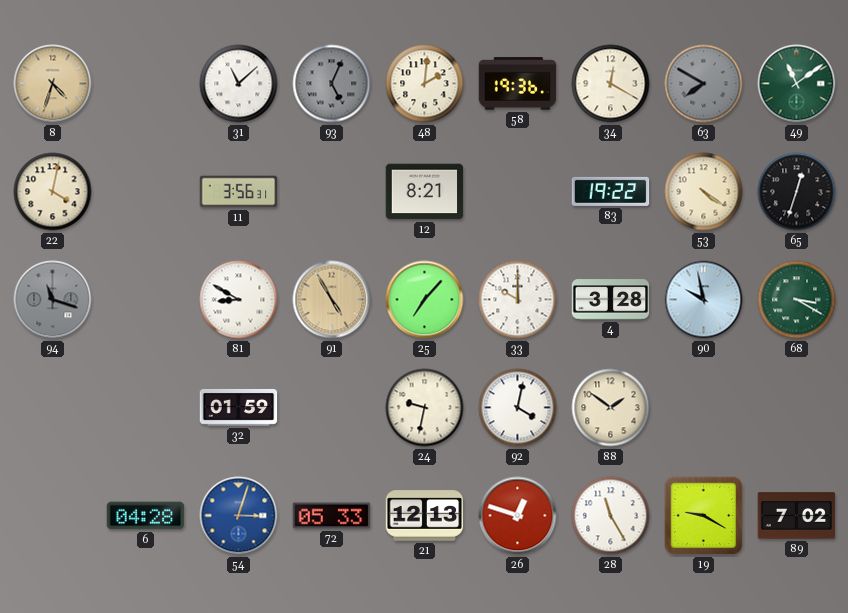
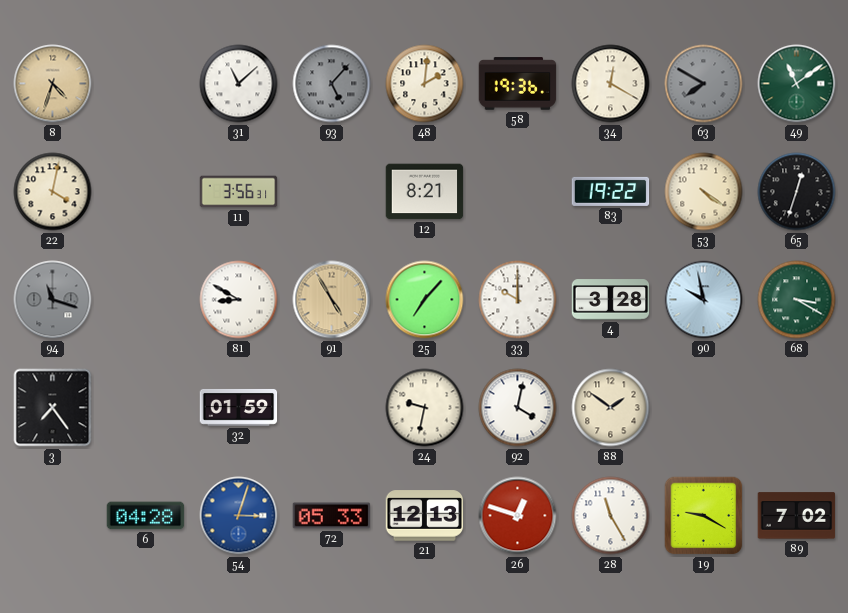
93: 5:04 -> 5:07 (332, 84)
3: none -> 7:24 (53, 408)
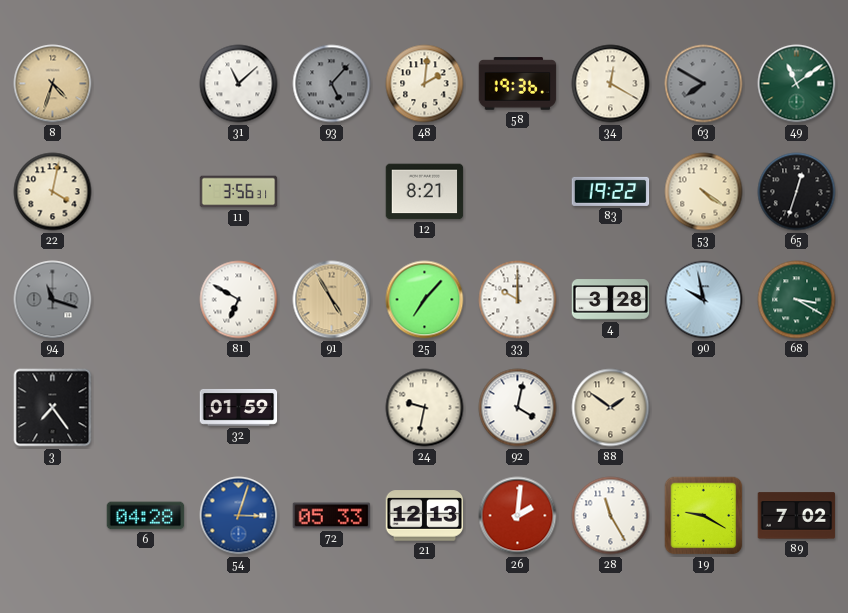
81: 8:50 -> 6:50 (239, 300)
26: 12:48 -> 2:01 (518, 516)
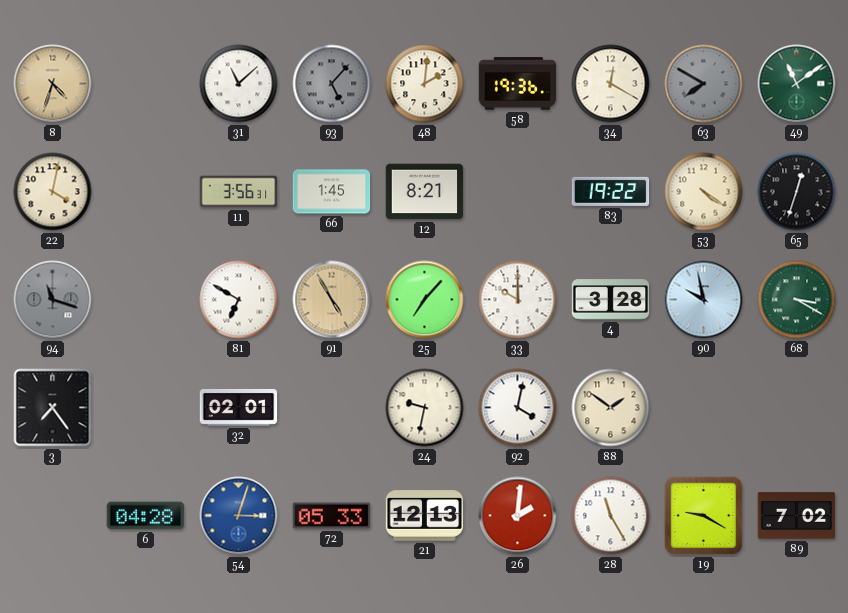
66: none -> 1:45 (332, 192)
32: 01:59 -> 02:01 (239, 408)
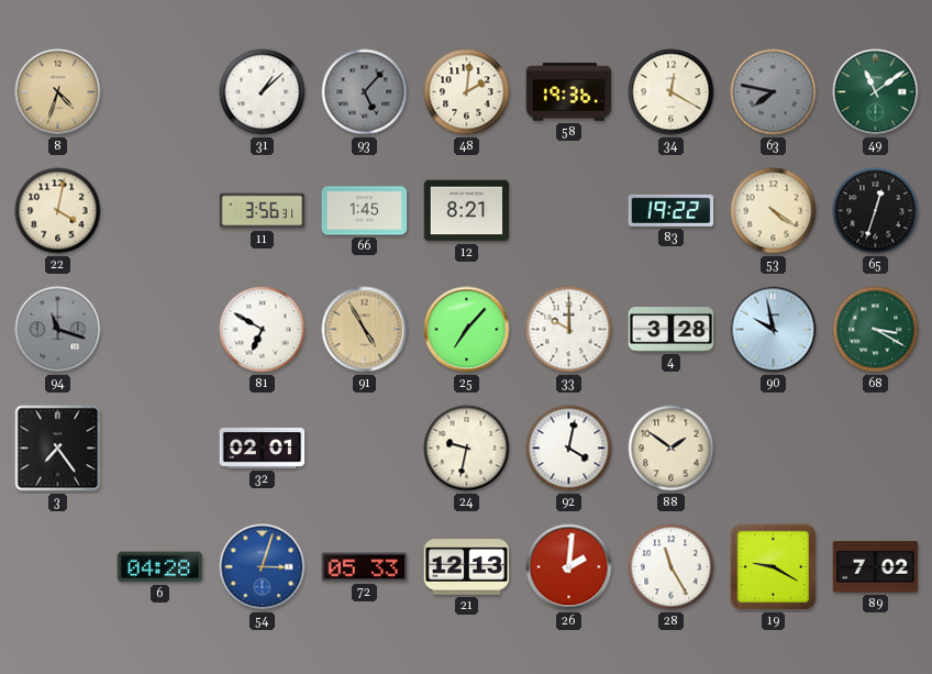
31: 11:08 -> 1:08 (263, 92)
63: 7:50 -> 7:47 (774, 92)
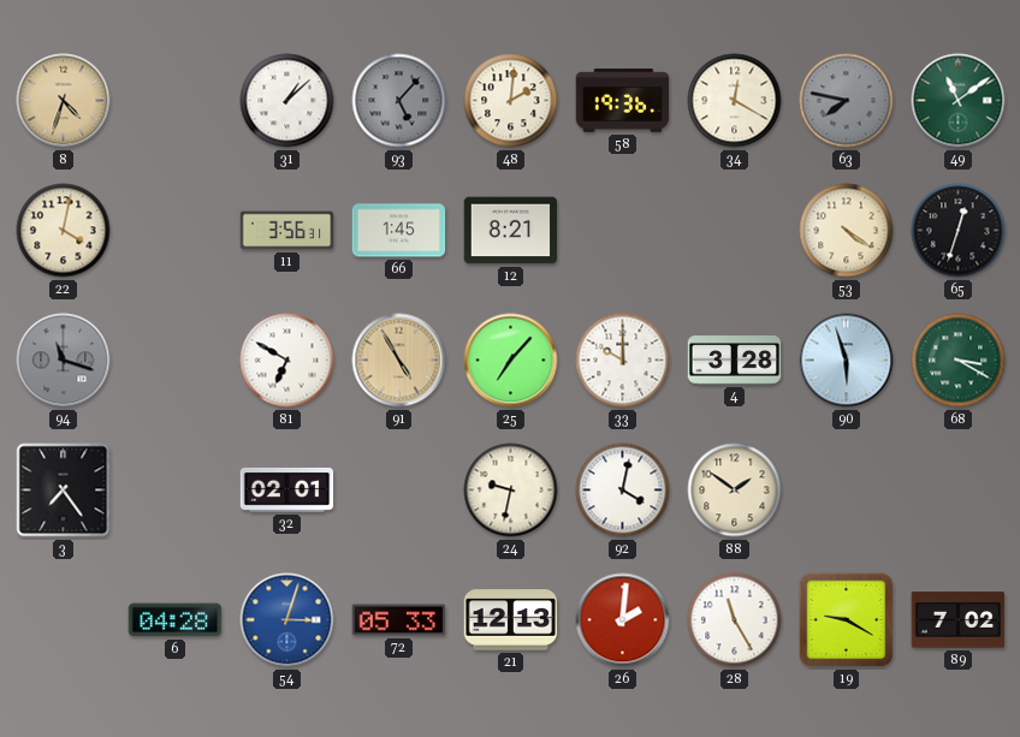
83: 19:22 -> none (672, 210)
90: 9:58 -> 5:57 (847, 361)
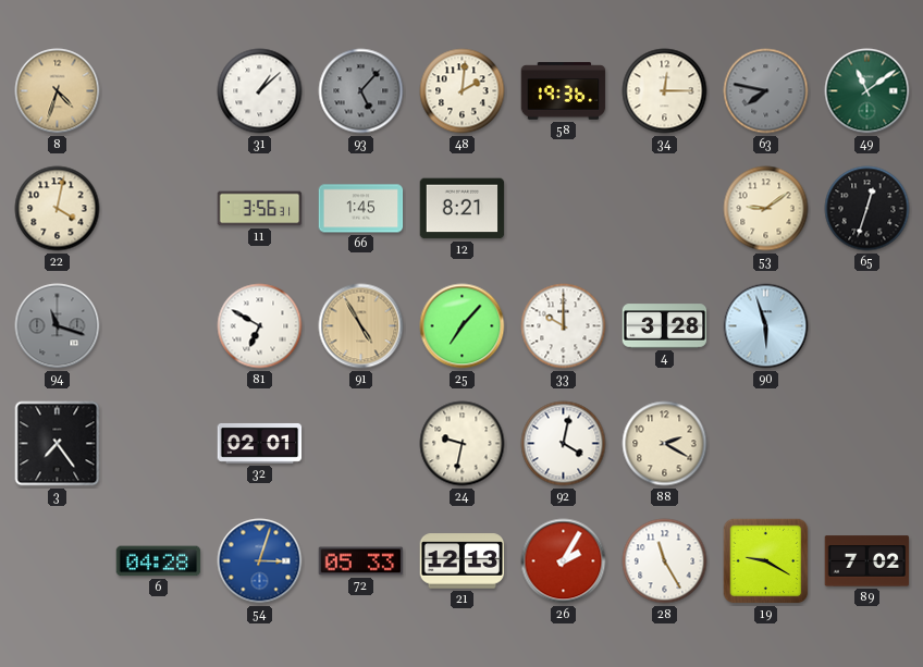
34: 12:20 -> 12:15 (665, 91)
53: 4:21 -> 9:09 (766, 209)
68: 3:20 -> none (959, 361)
88: 1:51 -> 2:20 (665, 444)
26: 2:01 -> 2:05 (564, 561)
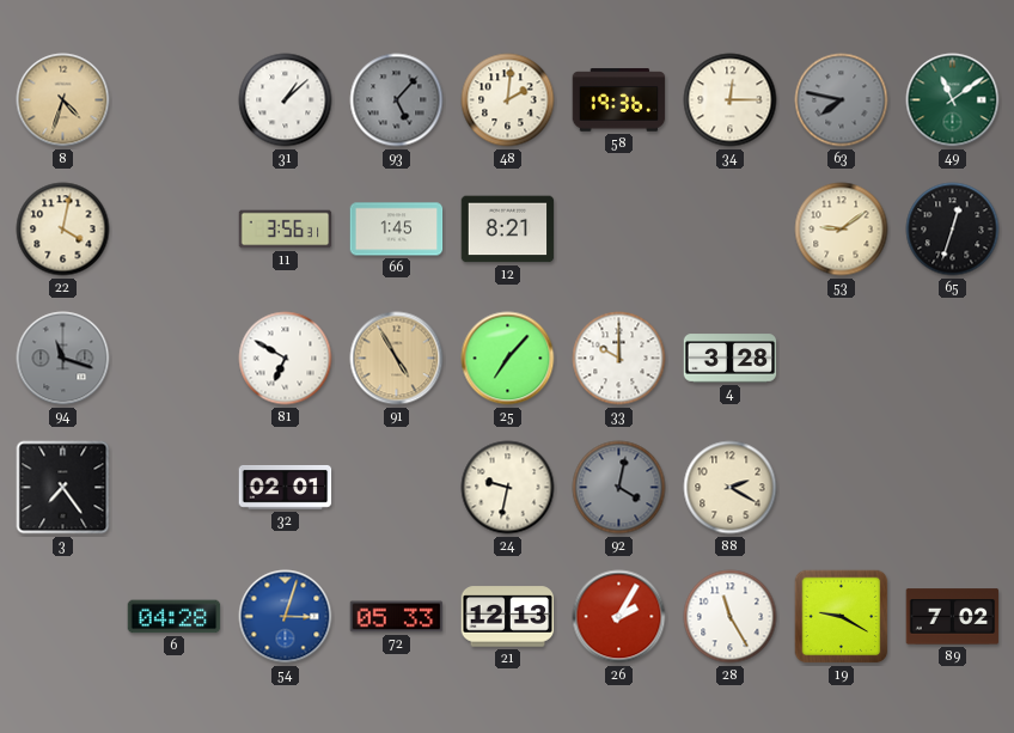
90: 5:57 -> none (766, 326)
92 dial: white -> grey (619, 488)
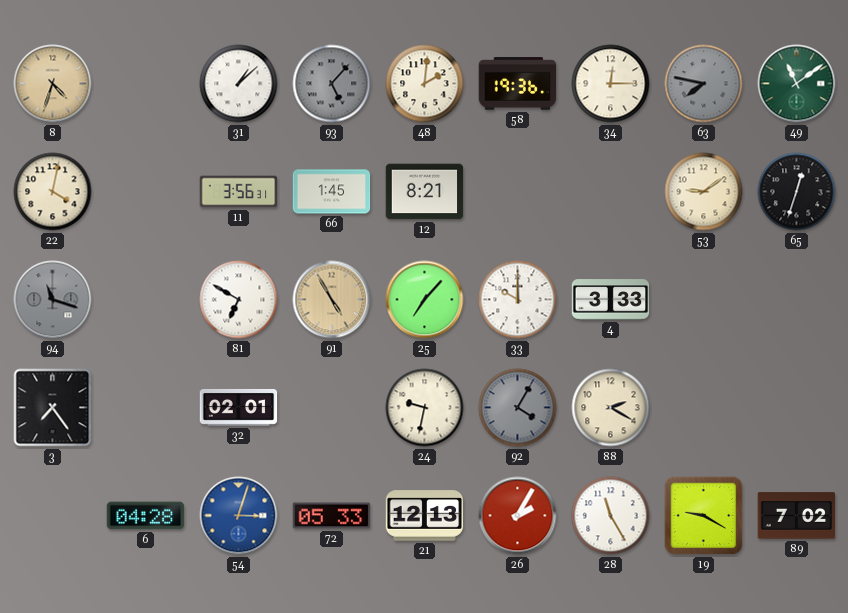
4: 3:28 -> 3:33 (611, 300)
92: 4:02 -> 4:05 (518, 408)
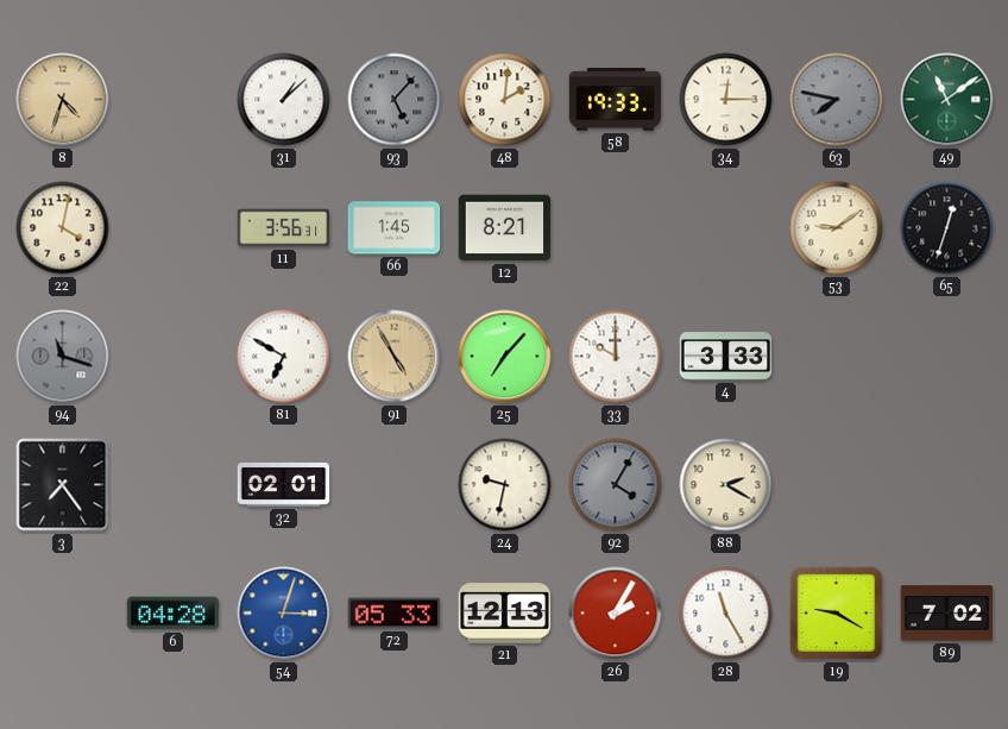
58: 19:36 -> 19:33 (616, 100)
